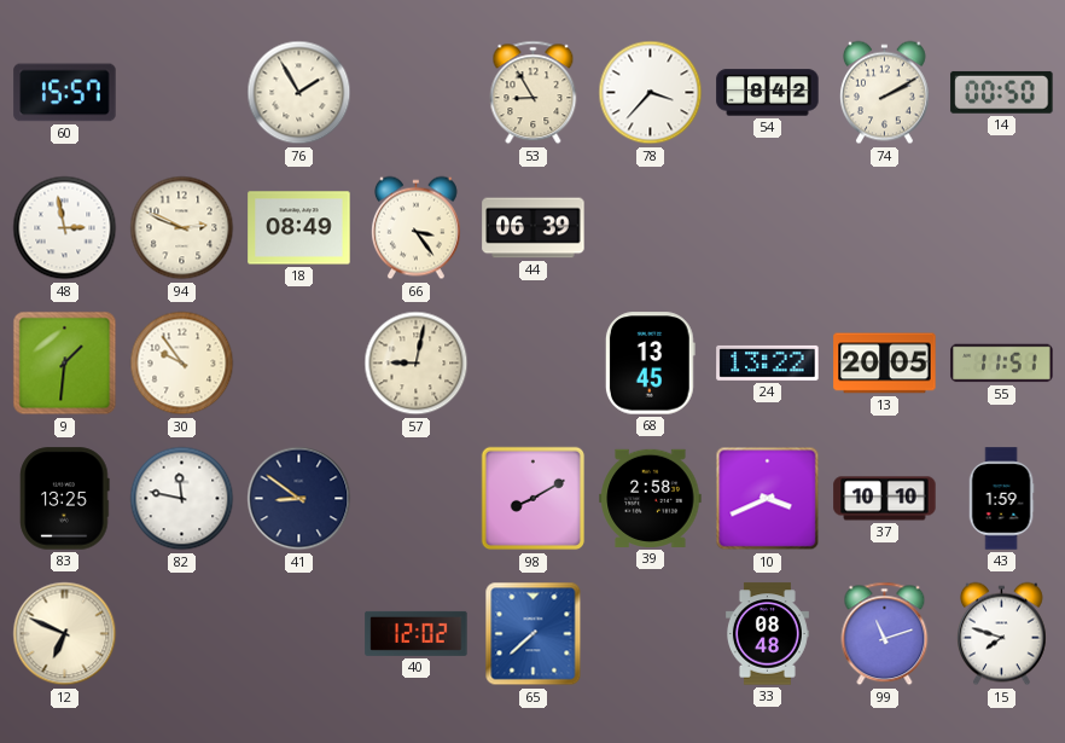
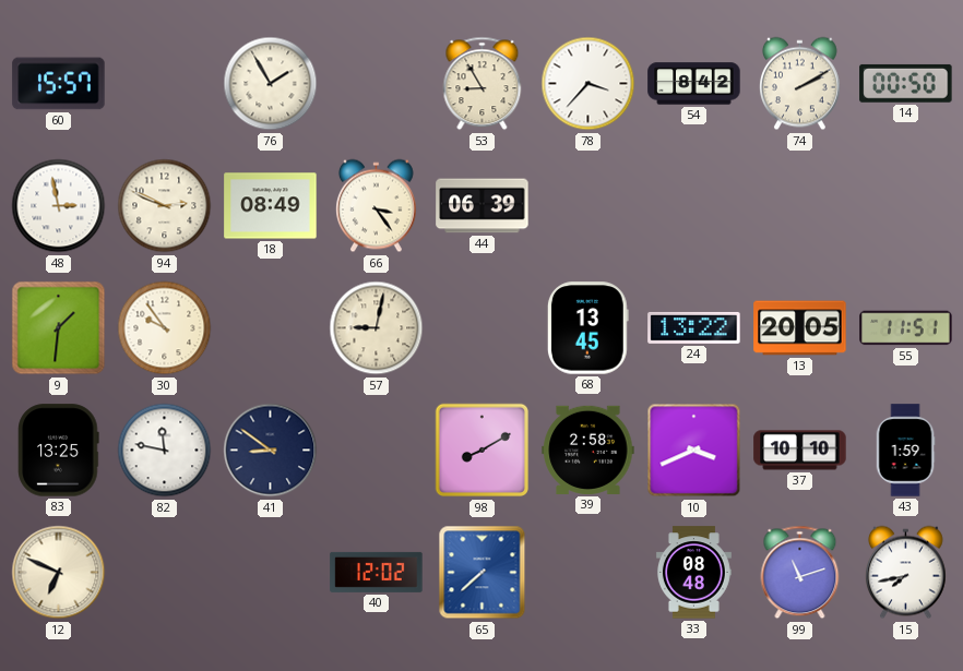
15: 7:48 -> 7:43 (906, 573)
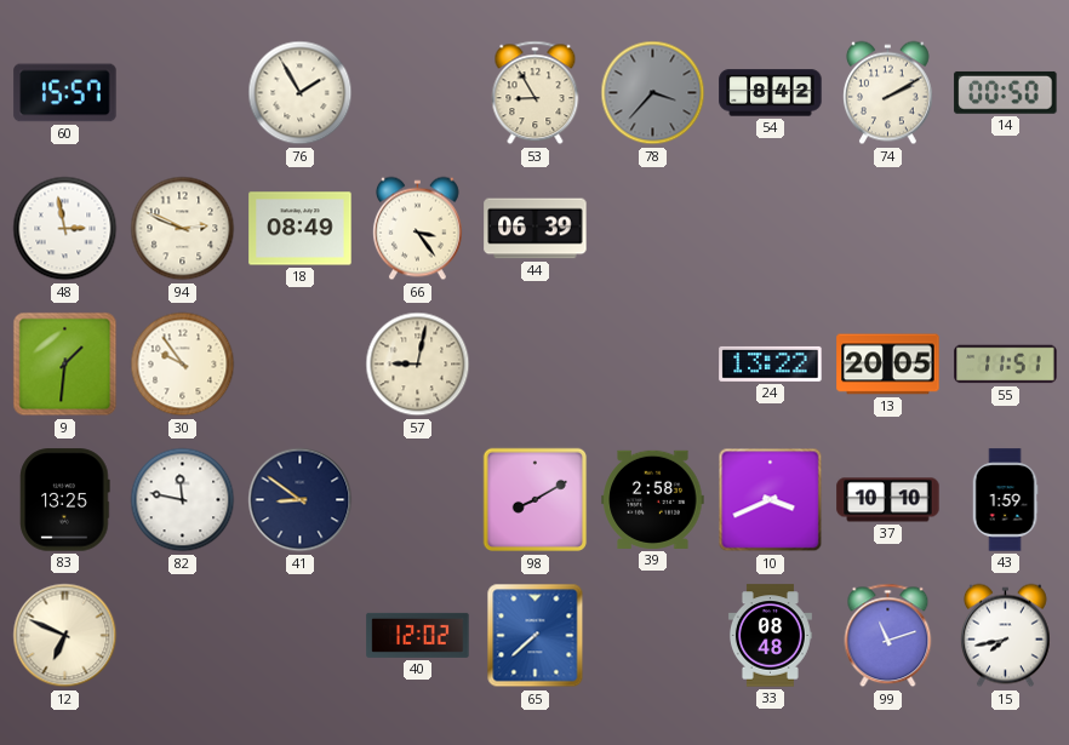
78 dial: white -> grey (653, 93)
68: 13:45 -> none (587, 328)
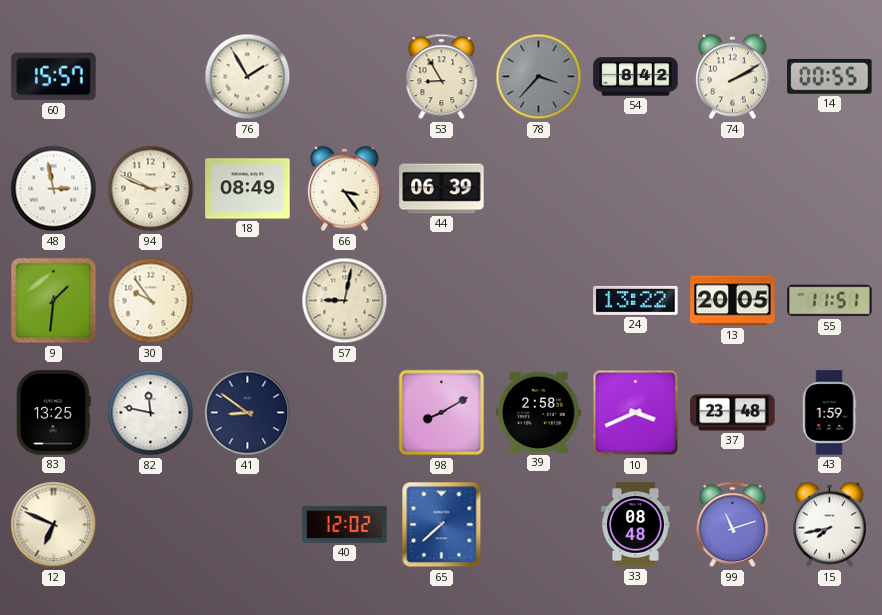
14: 00:50 -> 00:55 (830, 76)
37: 10:10 -> 23:48 (733, 413)
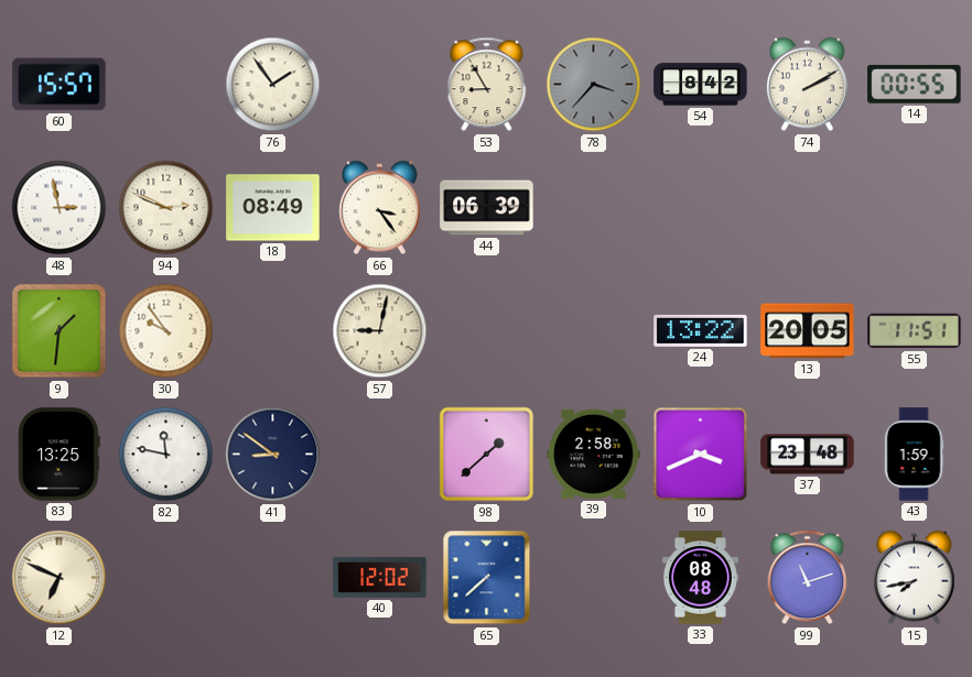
76: 1:55 -> 1:54 (273, 85)
98: 8:10 -> 1:38 (487, 455)
